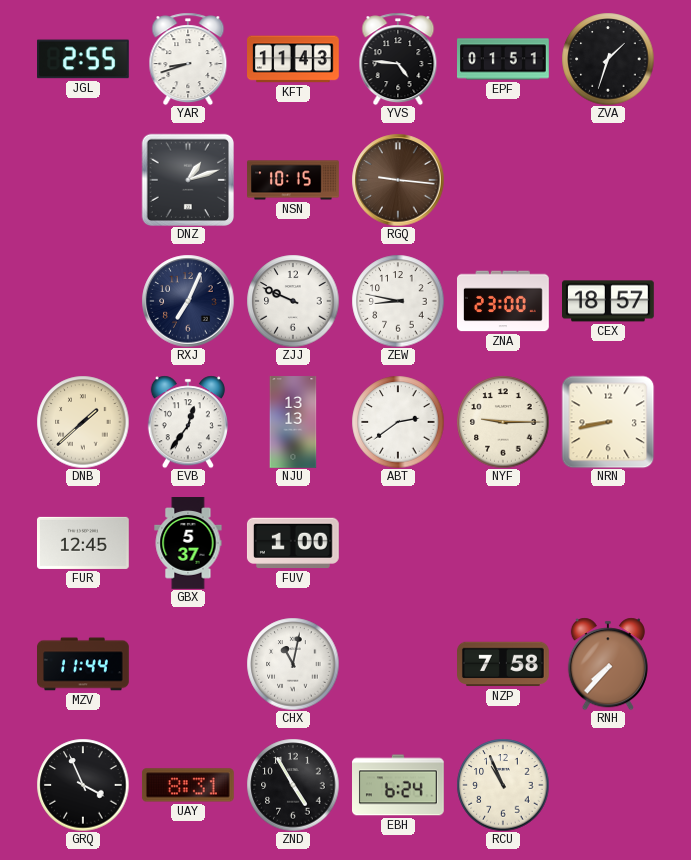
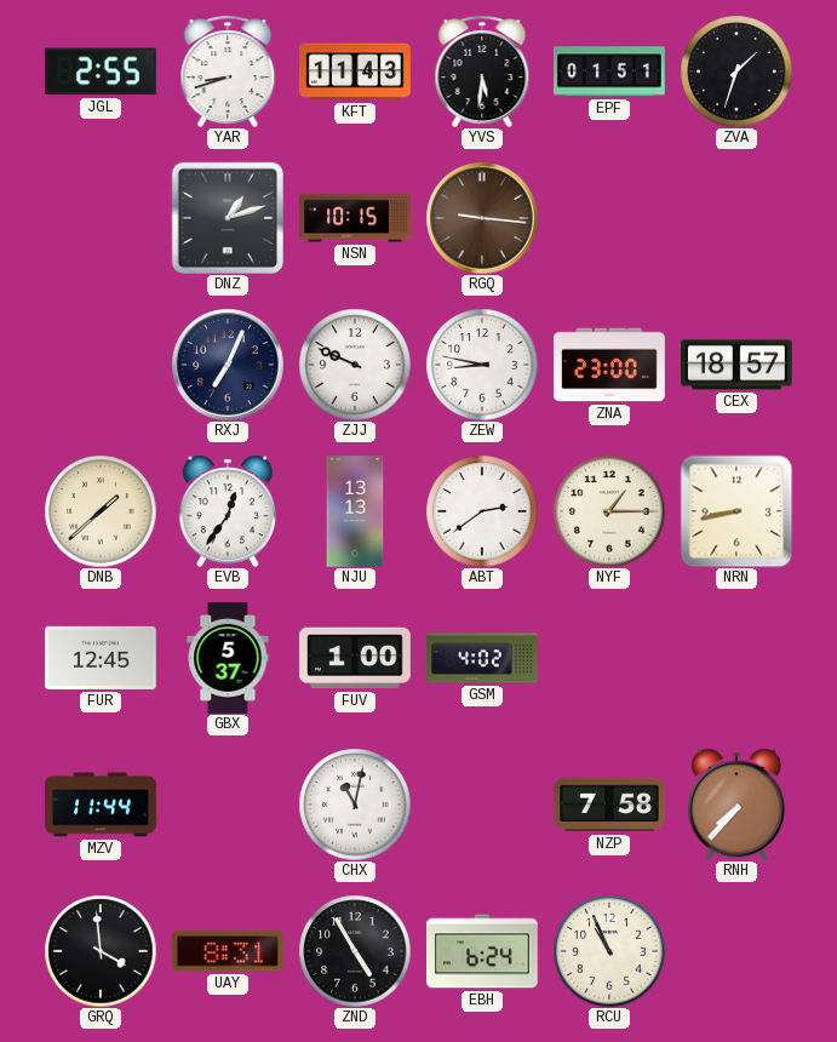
YVS: 4:46 -> 5:31 (482, 71)
NYF: 9:15 -> 1:15 (609, 511)
GSM: none -> 4:02 (482, 658)
GRQ: 3:56 -> 3:59 (101, 951)
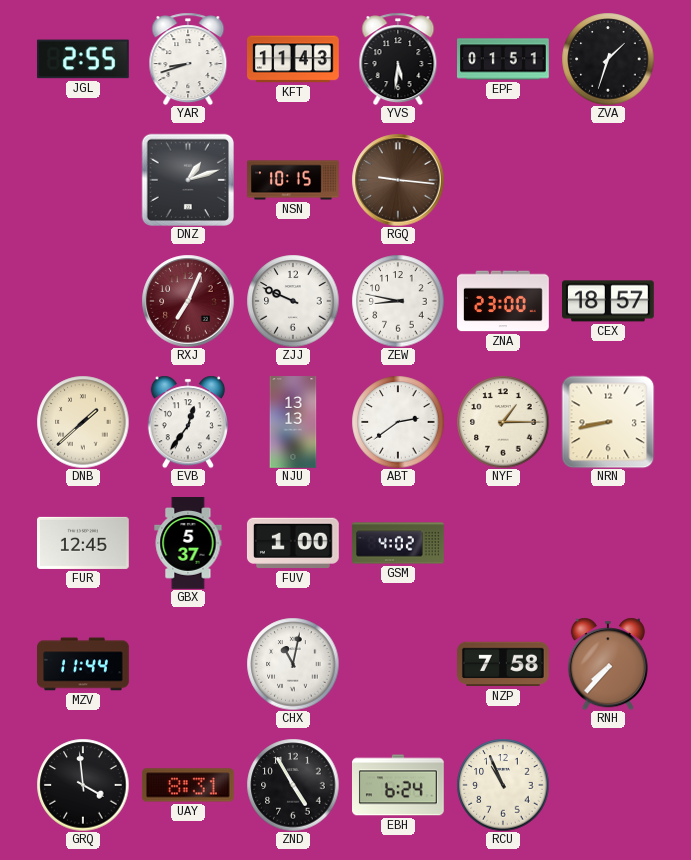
RXJ dial: navy -> burgundy (188, 301)
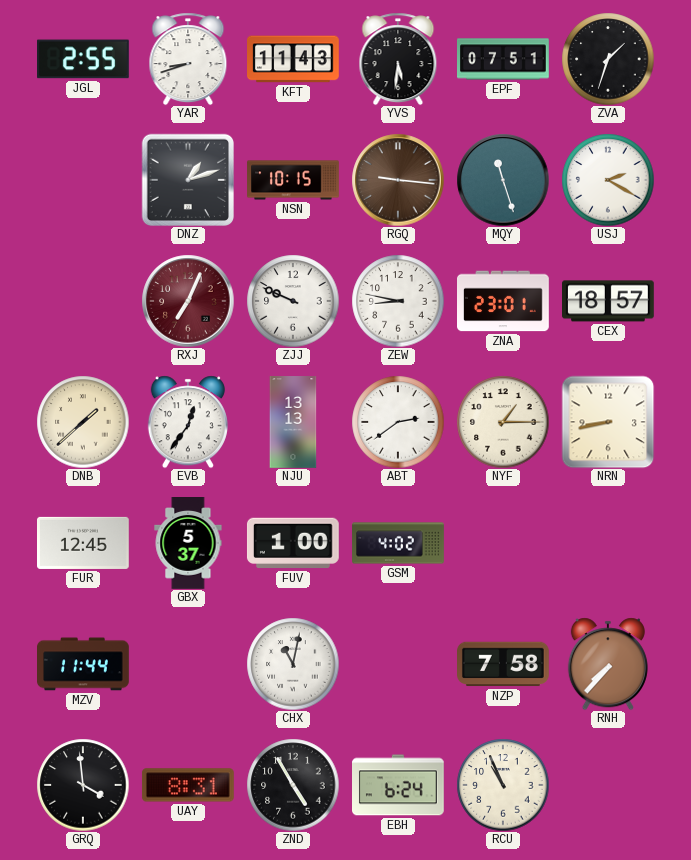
EPF: 01:51 -> 07:51 (504, 59)
MQY: none -> 11:27 (503, 180)
USJ: none -> 2:20 (608, 180)
ZNA: 23:00 -> 23:01 (504, 301)
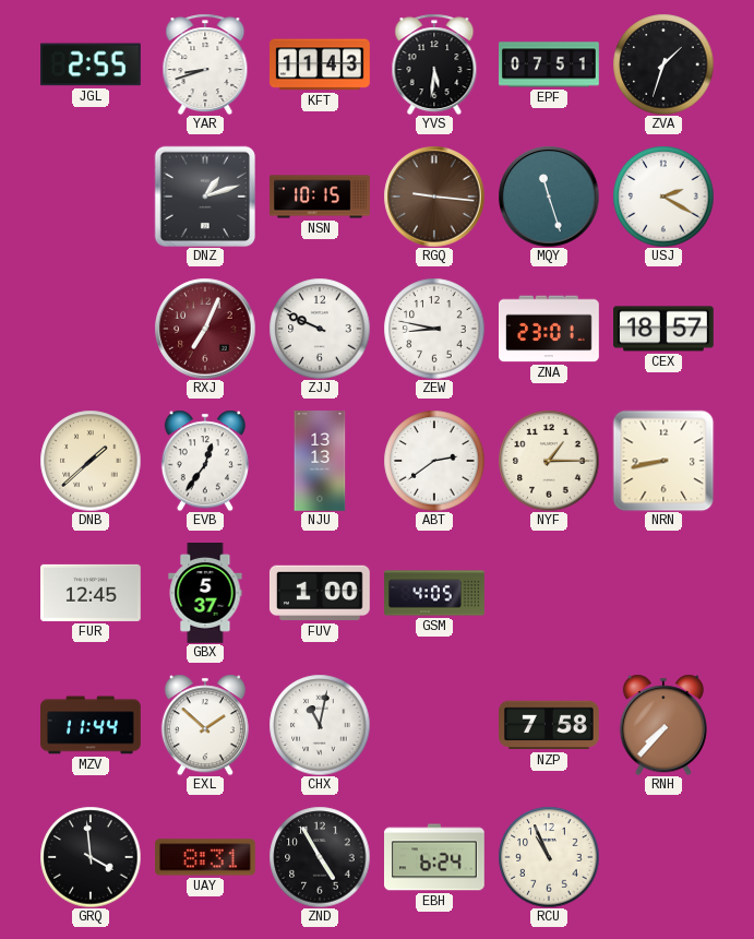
GSM: 4:02 -> 4:05 (434, 593)
EXL: none -> 1:52 (205, 725)
